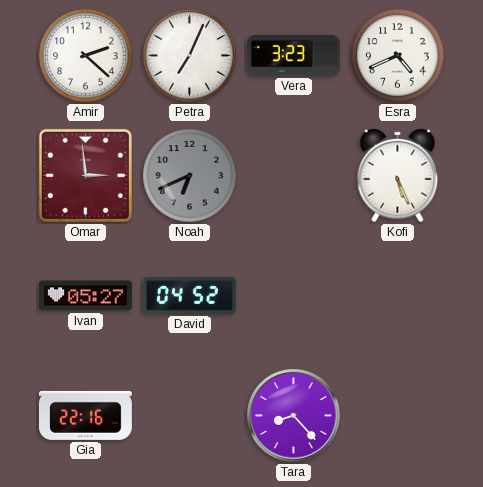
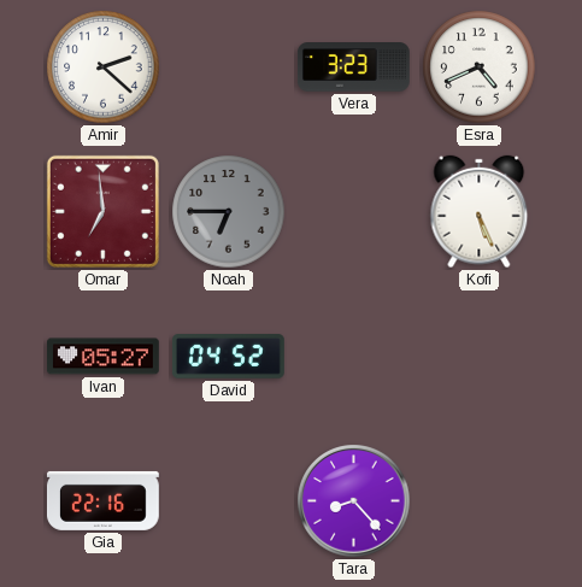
Petra: 7:04 -> none (190, 56)
Omar: 2:59 -> 6:59 (102, 211)
Noah: 6:41 -> 6:45 (229, 212)
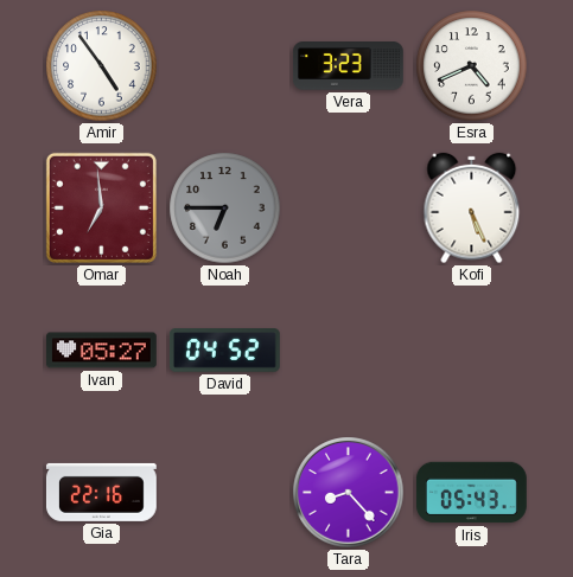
Amir: 2:22 -> 4:54 (102, 66)
Iris: none -> 05:43 (471, 493)
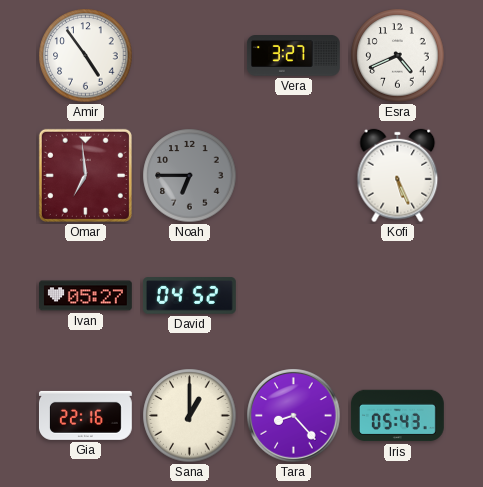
Vera: 3:23 -> 3:27 (293, 56)
Sana: none -> 1:00 (190, 416)
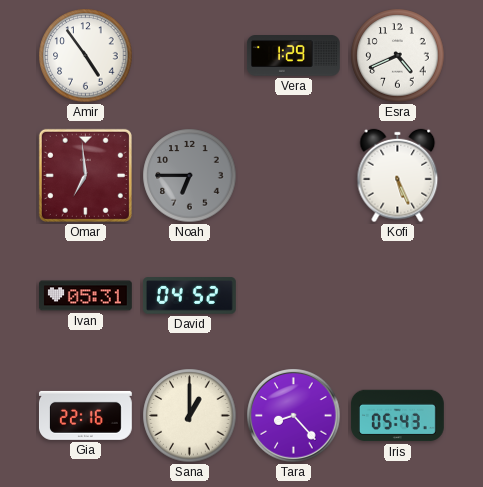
Vera: 3:27 -> 1:29 (293, 56)
Ivan: 05:27 -> 05:31 (86, 296)
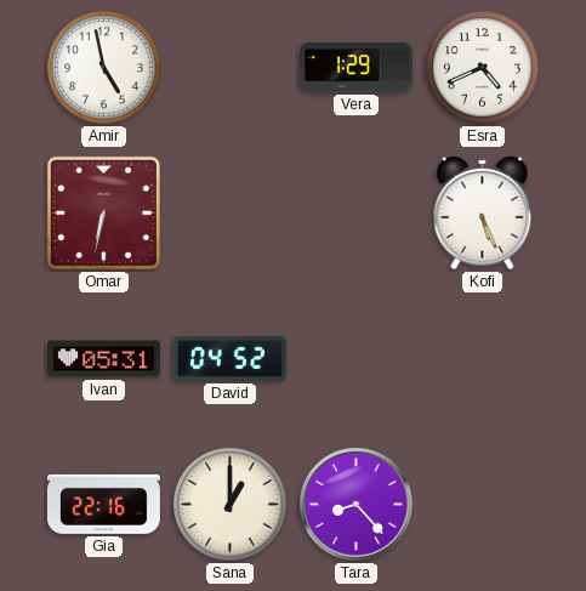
Amir: 4:54 -> 4:58 (104, 68)
Omar: 6:59 -> 6:32 (103, 212)
Noah: 6:45 -> none (190, 176)
Iris: 05:43 -> none (397, 416)
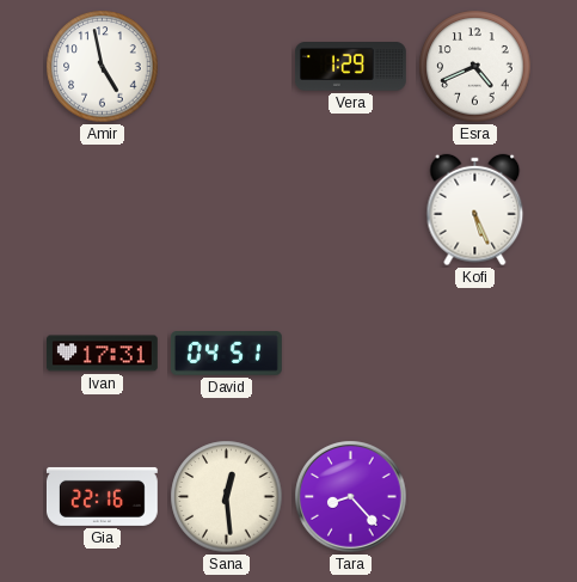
Omar: 6:32 -> none (103, 212)
Ivan: 05:31 -> 17:31 (103, 354)
David: 04:52 -> 04:51 (226, 354)
Sana: 1:00 -> 12:29 (227, 497)
